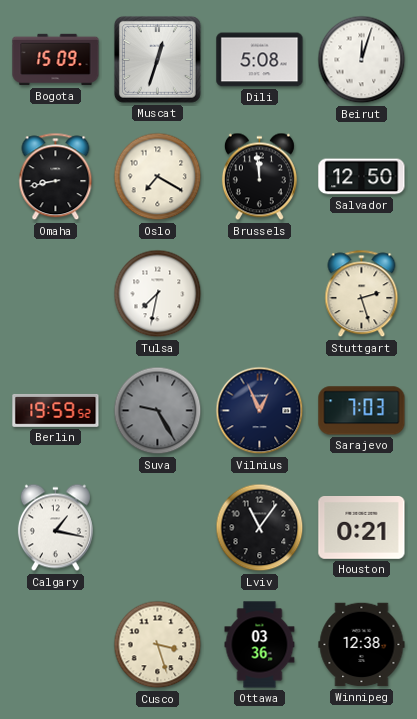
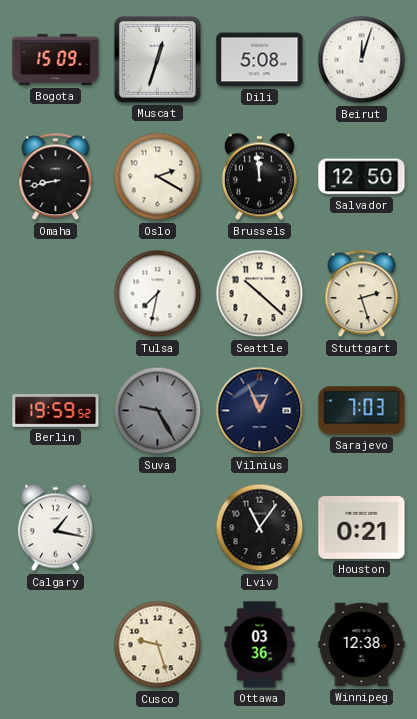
Oslo: 7:20 -> 2:20 (158, 177)
Seattle: none -> 10:22 (260, 294)
Cusco: 3:27 -> 9:27 (158, 645)
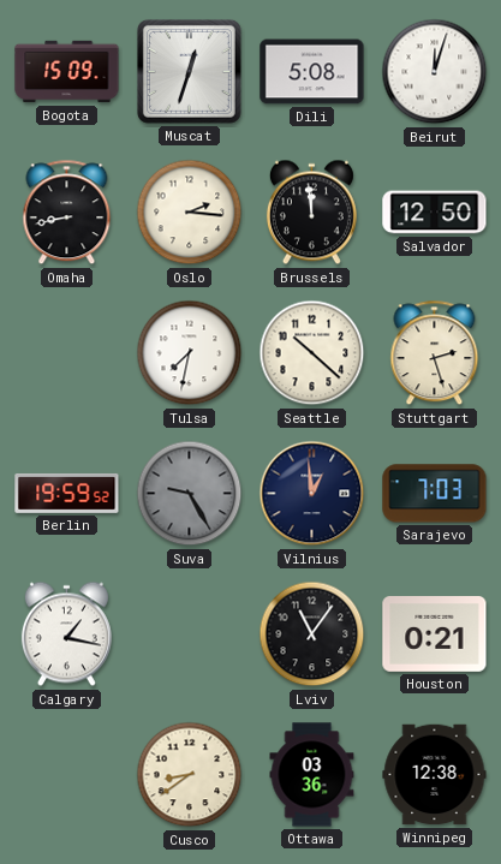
Oslo: 2:20 -> 2:16 (190, 213)
Vilnius: 12:56 -> 12:59 (312, 494)
Cusco: 9:27 -> 8:39 (190, 775)
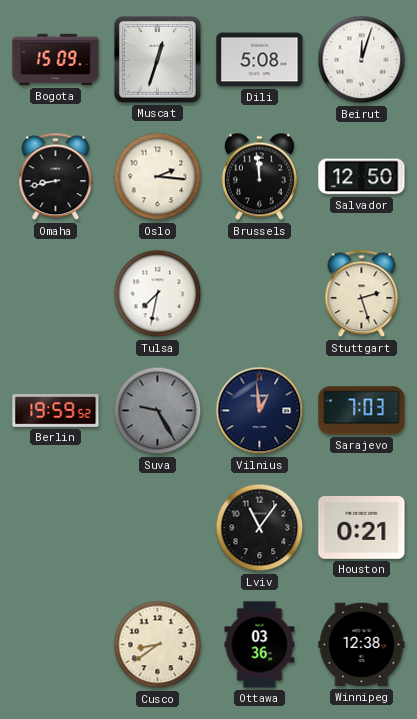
Seattle: 10:22 -> none (312, 353)
Calgary: 1:17 -> none (66, 634)
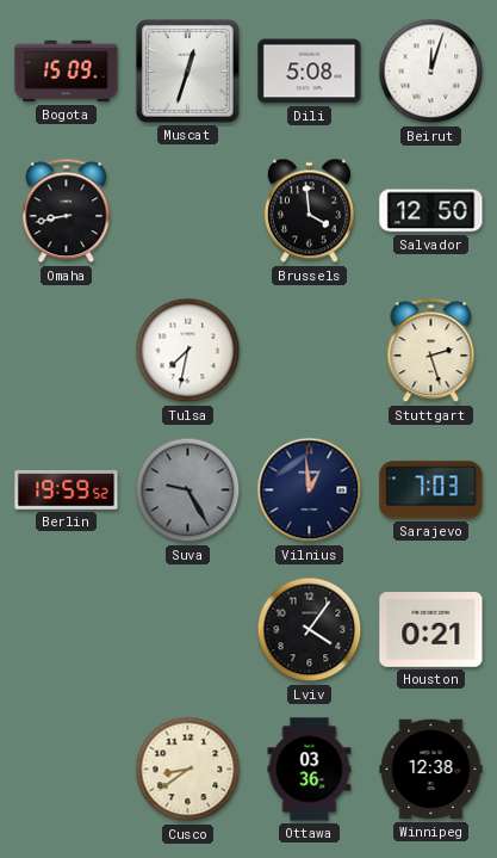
Oslo: 2:16 -> none (158, 177)
Brussels: 11:59 -> 3:59 (309, 211)
Lviv: 11:06 -> 4:06 (310, 630)
